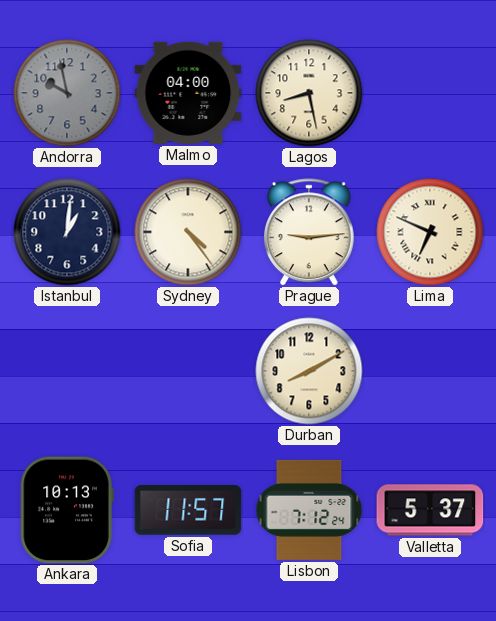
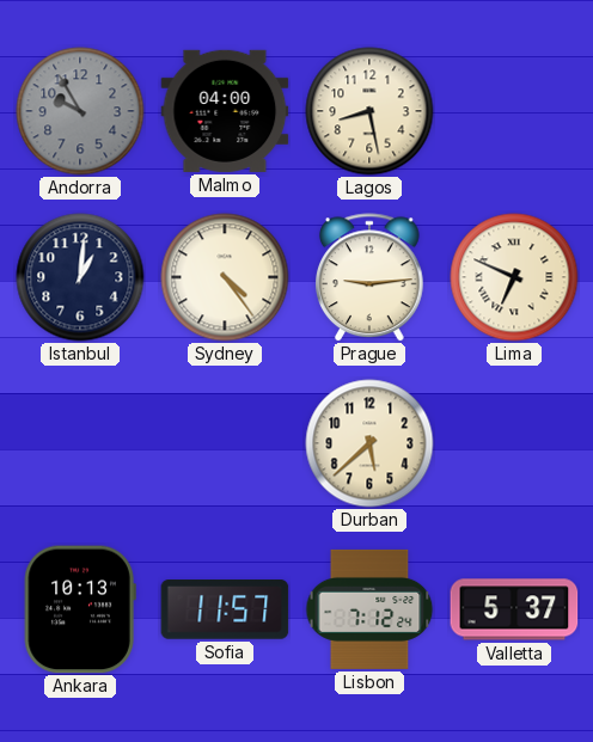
Andorra: 9:58 -> 9:55 (80, 111)
Durban: 8:10 -> 5:38 (369, 443)
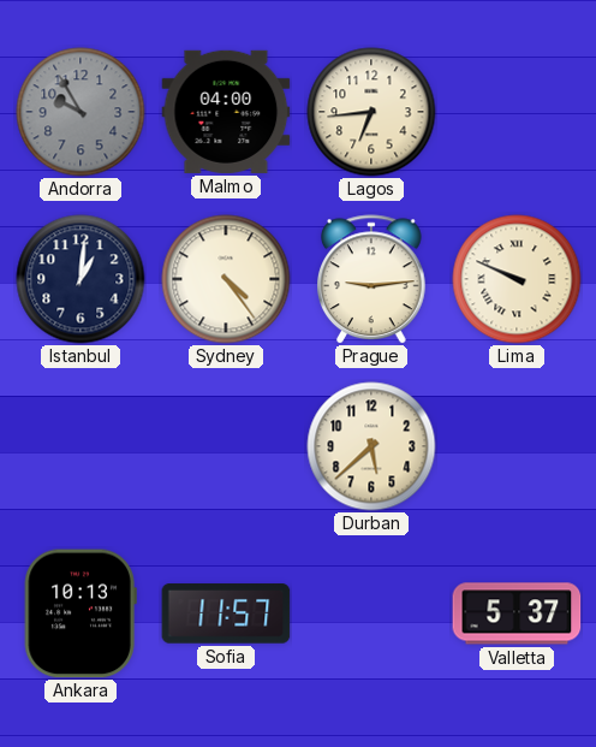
Lagos: 8:28 -> 6:44 (371, 112)
Lima: 6:49 -> 9:49 (517, 279)
Lisbon: 7:12 -> none (369, 609)
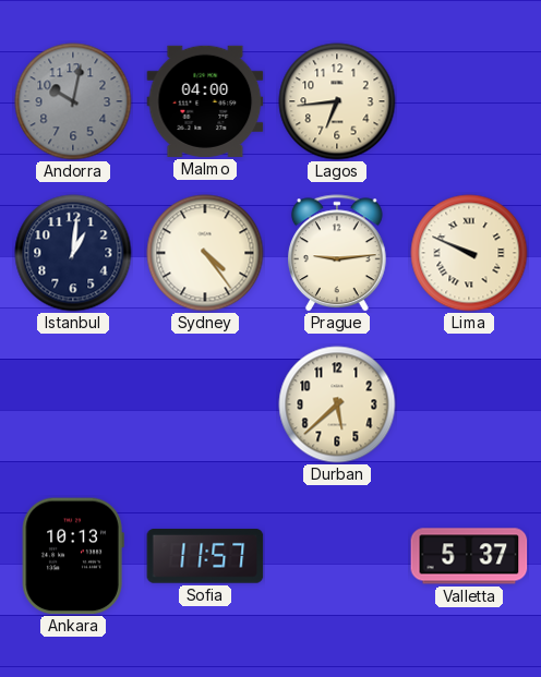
Andorra: 9:55 -> 10:02 (73, 101)
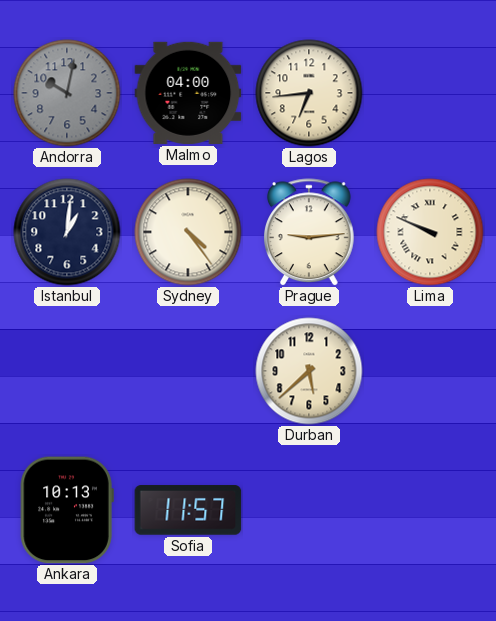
Valletta: 5:37 -> none (469, 556)
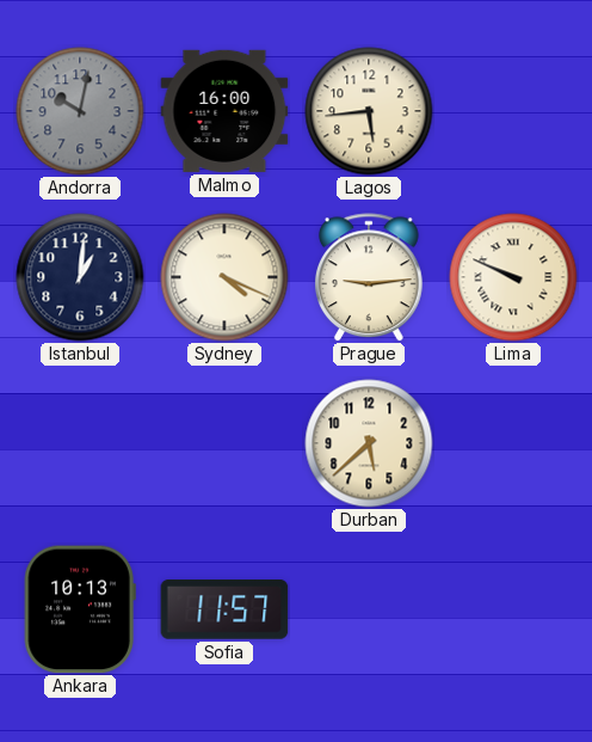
Malmo: 04:00 -> 16:00 (224, 111)
Lagos: 6:44 -> 5:44 (369, 111)
Sydney: 4:24 -> 4:19 (224, 277)
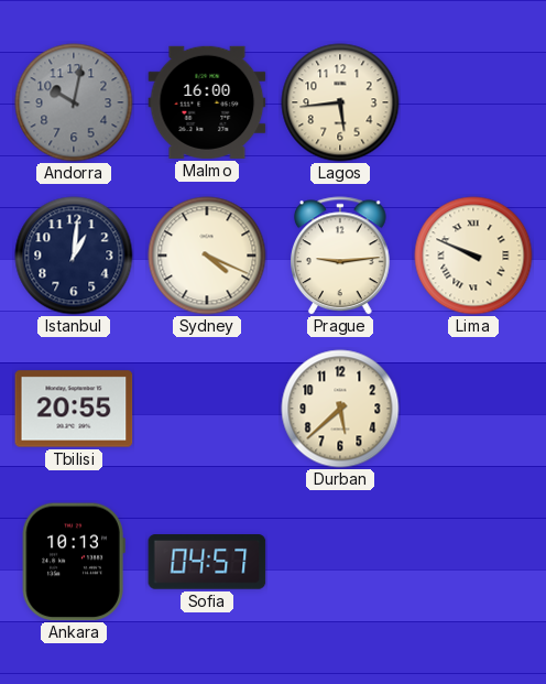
Tbilisi: none -> 20:55 (74, 409)
Sofia: 11:57 -> 04:57 (207, 562)
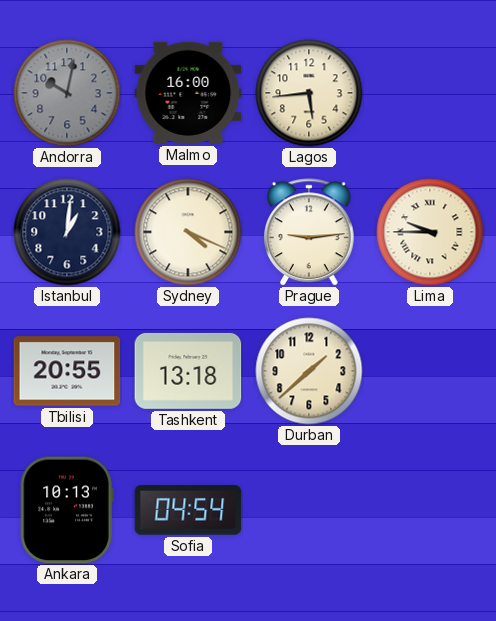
Lima: 9:49 -> 9:45 (430, 232)
Tashkent: none -> 13:18 (188, 371)
Durban: 5:38 -> 1:38 (309, 371)
Sofia: 04:57 -> 04:54 (188, 510)
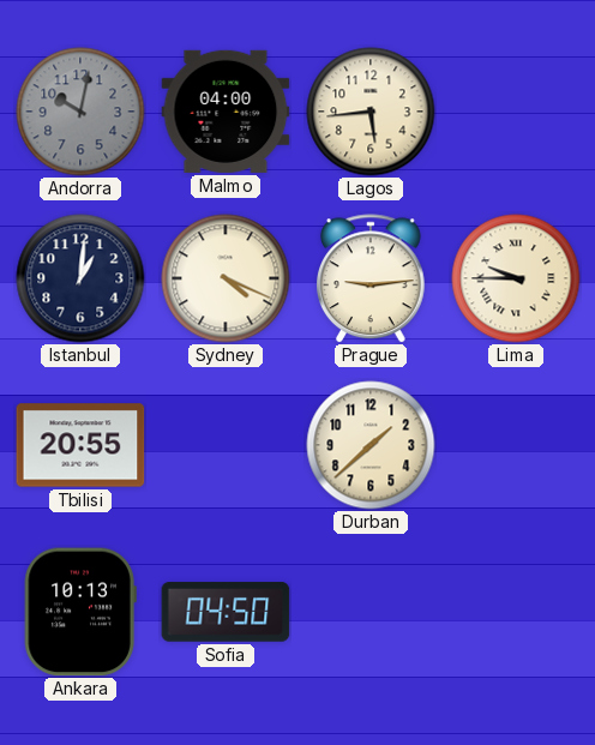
Malmo: 16:00 -> 04:00 (226, 112)
Tashkent: 13:18 -> none (188, 371)
Sofia: 04:54 -> 04:50 (226, 612)
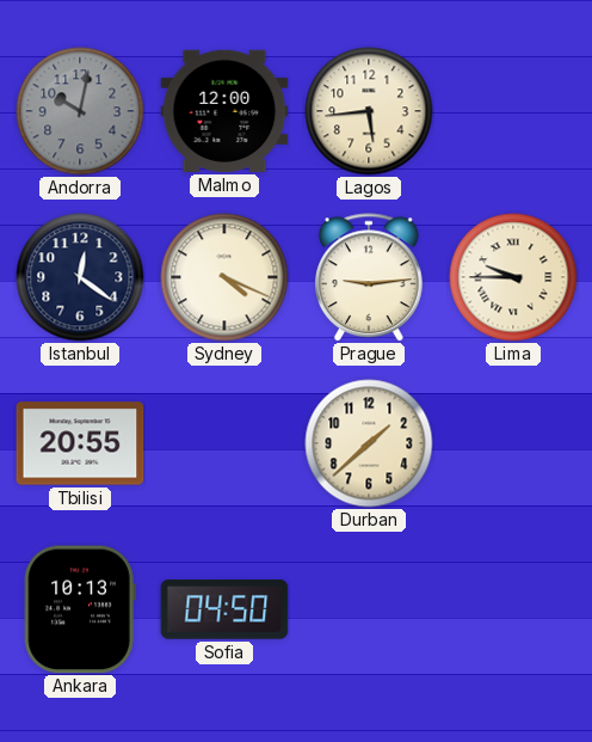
Malmo: 04:00 -> 12:00 (224, 111)
Istanbul: 1:01 -> 12:21 (80, 277)
